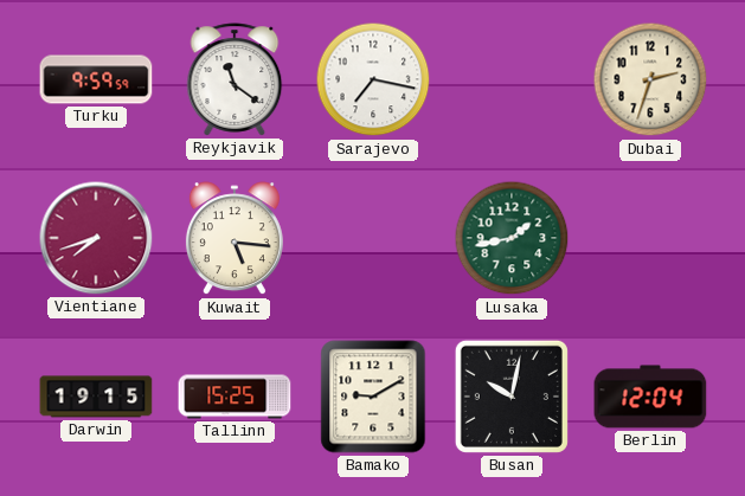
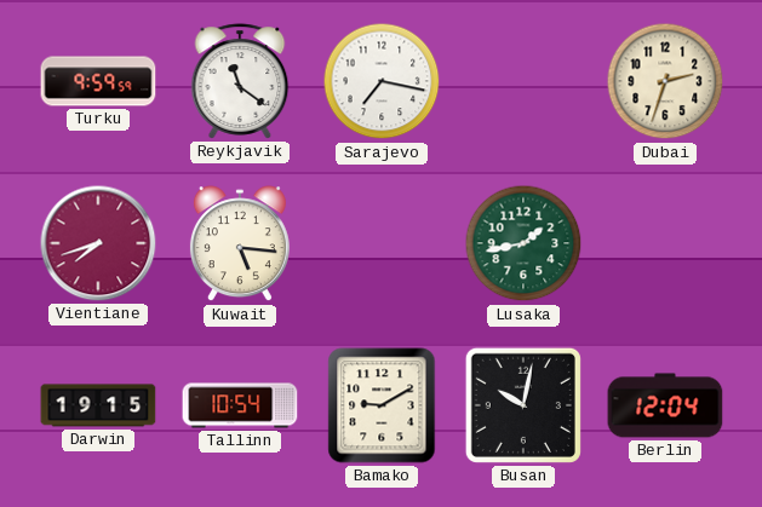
Tallinn: 15:25 -> 10:54 (240, 405)
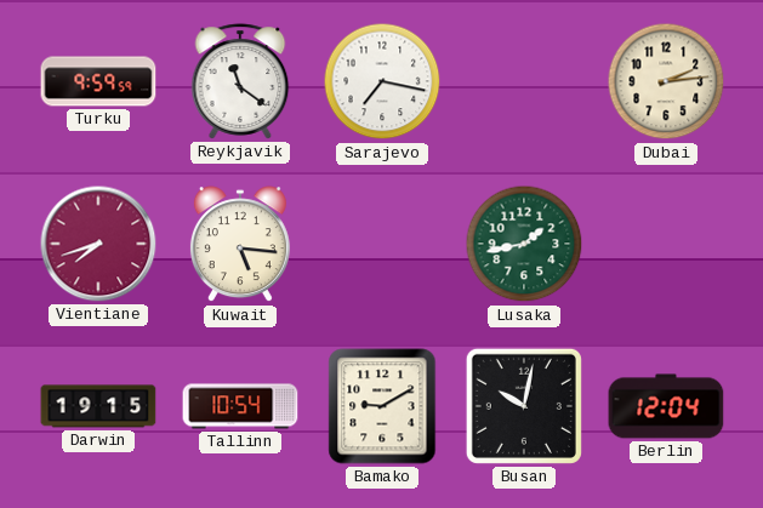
Dubai: 2:33 -> 2:14 (666, 81)
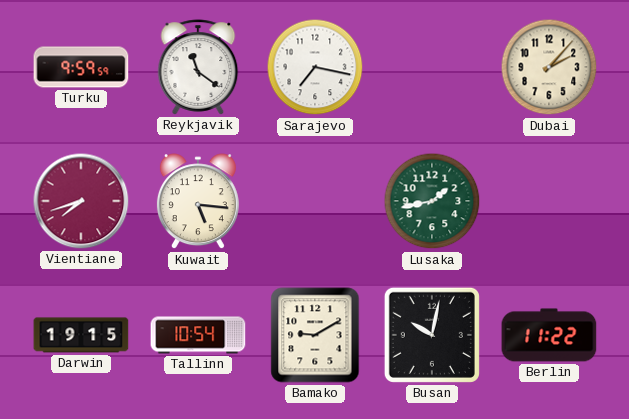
Dubai: 2:14 -> 2:07 (549, 67)
Berlin: 12:04 -> 11:22 (549, 335)
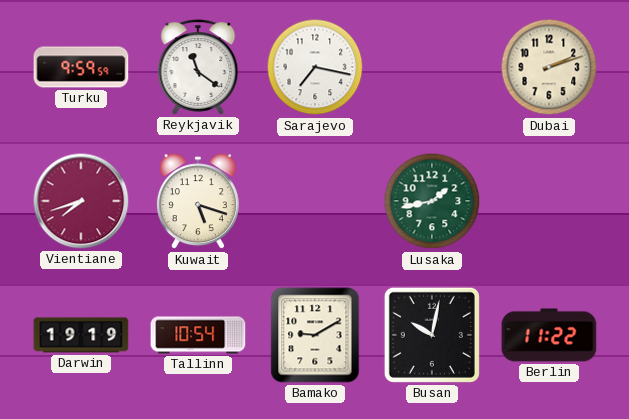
Dubai: 2:07 -> 2:12 (549, 67)
Kuwait: 5:16 -> 5:18 (198, 202)
Darwin: 19:15 -> 19:19 (81, 335)
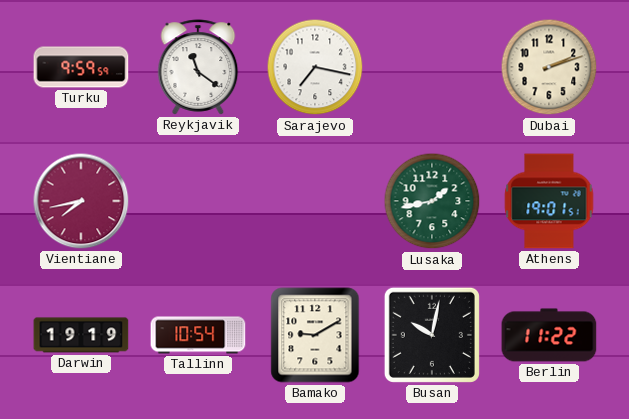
Vientiane: 7:42 -> 7:43 (81, 201)
Kuwait: 5:18 -> none (198, 202)
Athens: none -> 19:01 (549, 201)
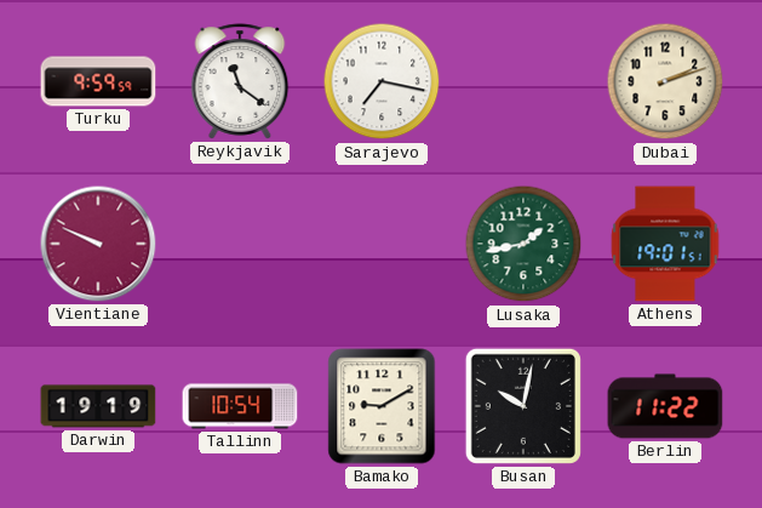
Vientiane: 7:43 -> 9:49 (98, 244)
